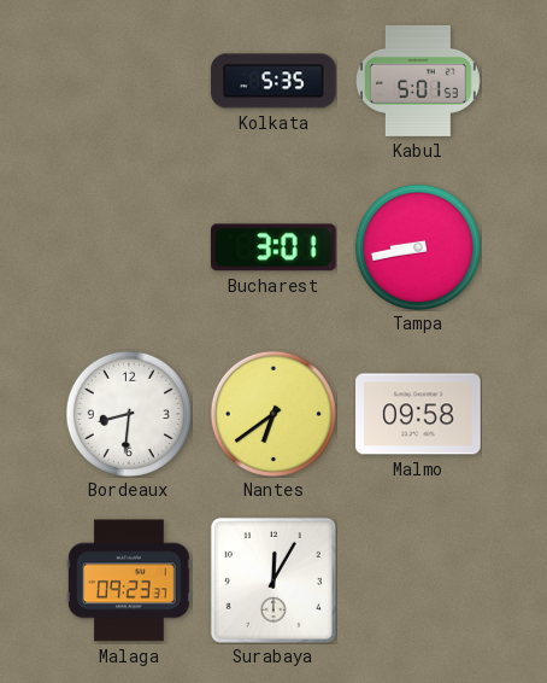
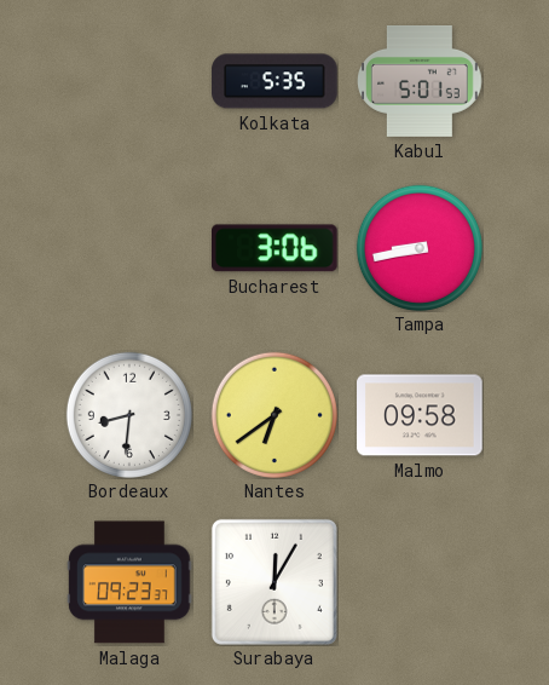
Bucharest: 3:01 -> 3:06 (276, 248)
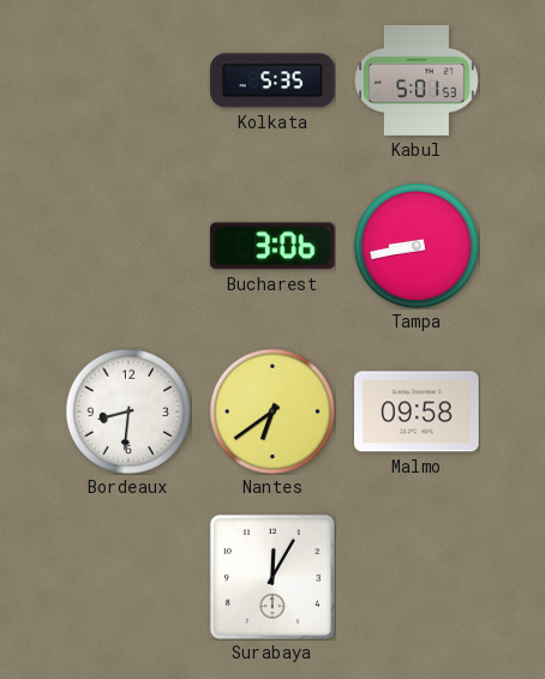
Malaga: 09:23 -> none (129, 582)
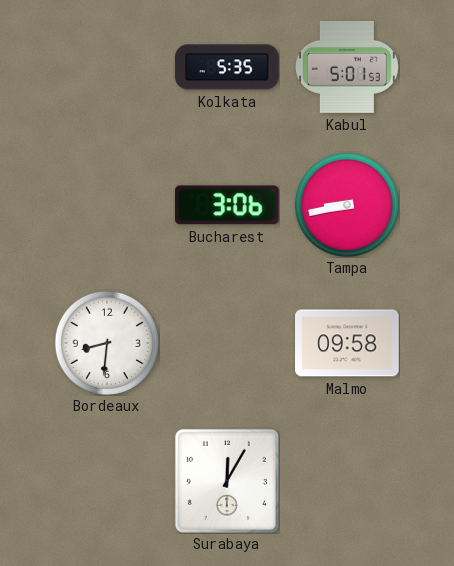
Nantes: 6:39 -> none (272, 411)
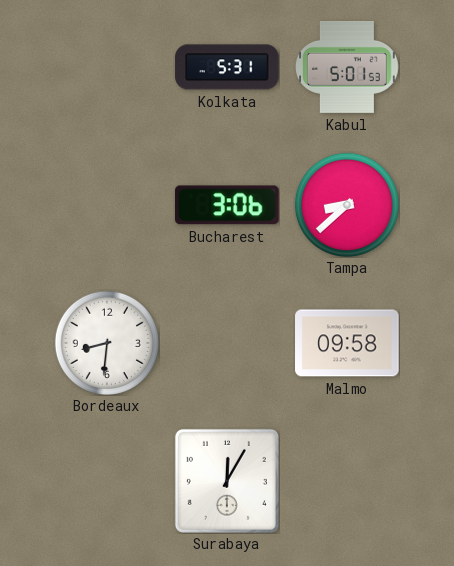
Kolkata: 5:35 -> 5:31 (227, 67)
Tampa: 8:43 -> 8:38 (347, 205)
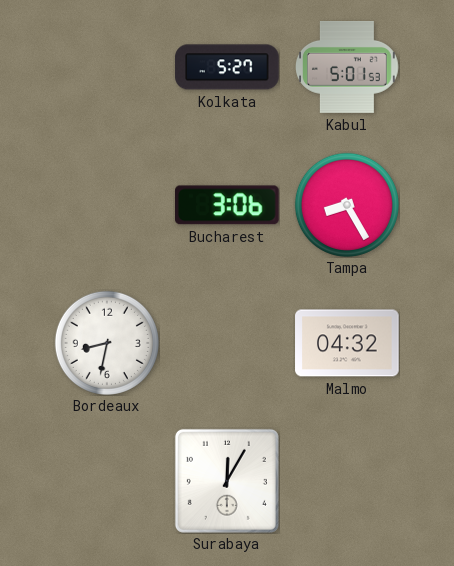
Kolkata: 5:31 -> 5:27 (227, 67)
Tampa: 8:38 -> 8:25 (347, 205)
Bordeaux: 8:31 -> 8:32 (107, 343)
Malmo: 09:58 -> 04:32 (347, 343)
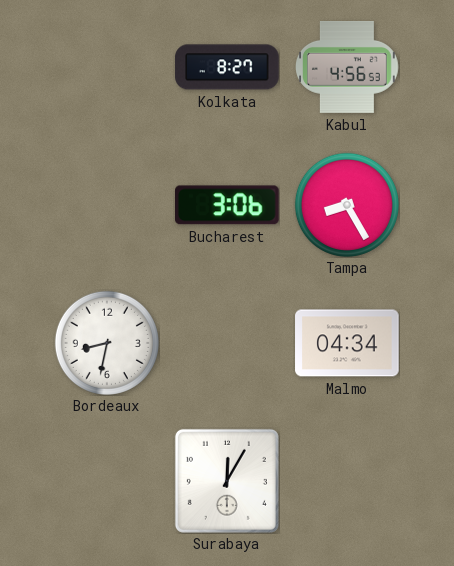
Kolkata: 5:27 -> 8:27 (227, 67)
Kabul: 5:01 -> 4:56 (348, 68)
Malmo: 04:32 -> 04:34 (347, 343)
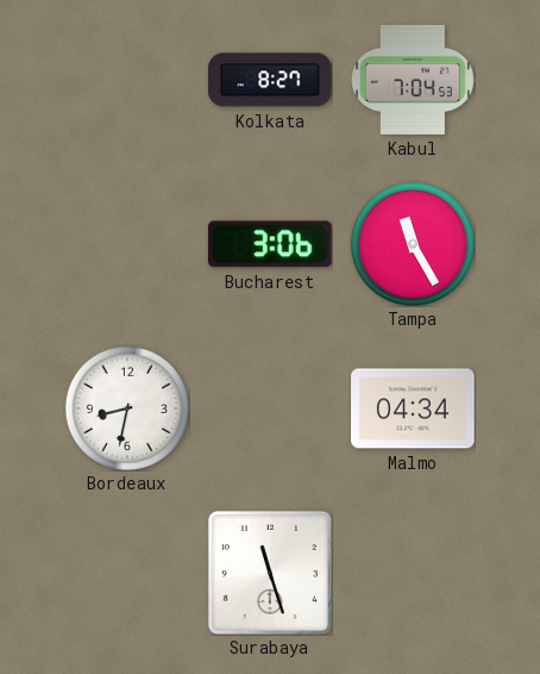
Kabul: 4:56 -> 7:04 (414, 81)
Tampa: 8:25 -> 11:25 (413, 244)
Surabaya: 12:05 -> 11:27 (270, 573)
